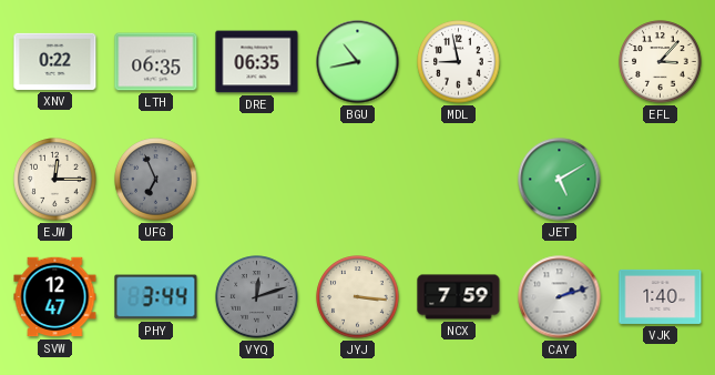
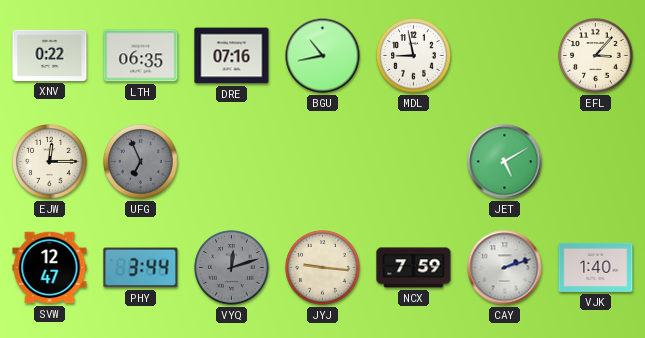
DRE: 06:35 -> 07:16 (232, 56)
JYJ: 3:16 -> 9:16 (323, 268)
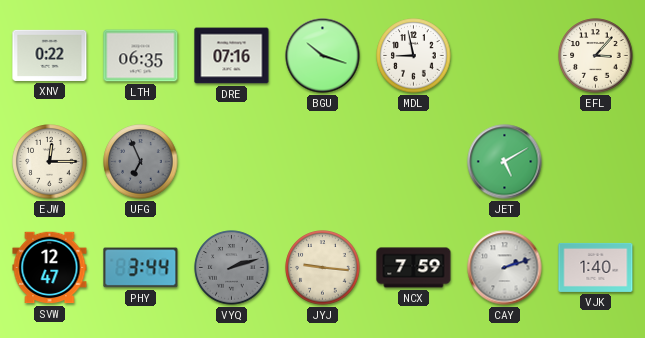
BGU: 10:43 -> 10:18 (323, 56)
VYQ: 12:12 -> 2:12 (232, 268)
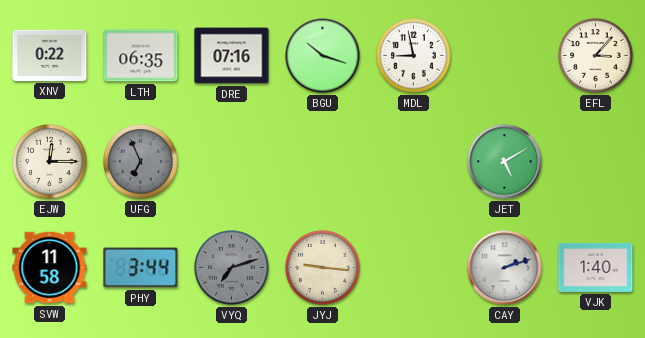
SVW: 12:47 -> 11:58 (50, 268)
VYQ: 2:12 -> 7:12 (232, 268)
NCX: 7:59 -> none (414, 268)
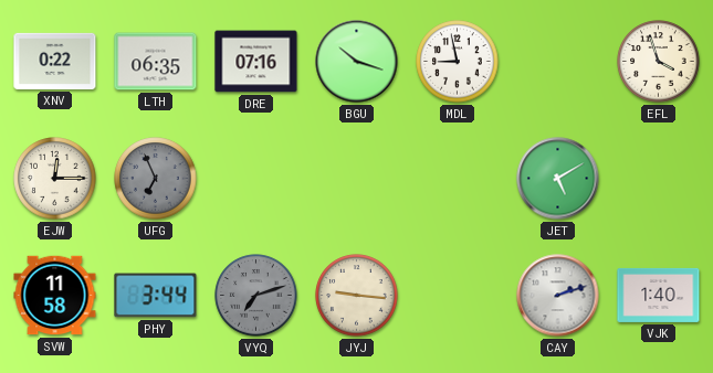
EFL: 3:07 -> 3:57 (659, 62)
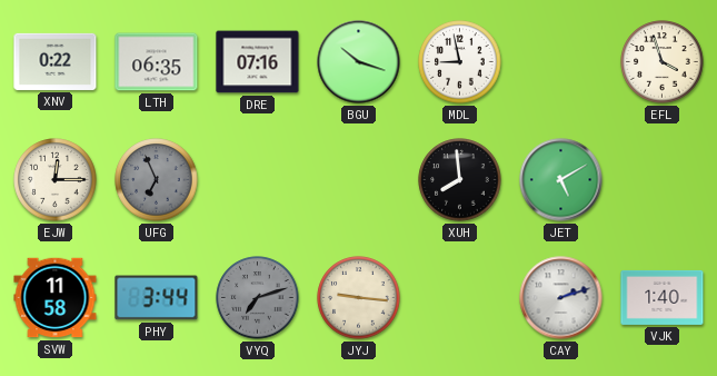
XUH: none -> 7:59 (460, 180)
